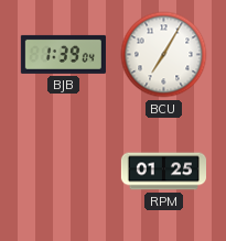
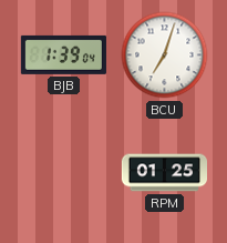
BCU: 7:05 -> 7:03 (165, 55)
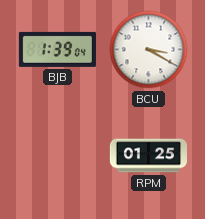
BCU: 7:03 -> 3:20 (149, 50)
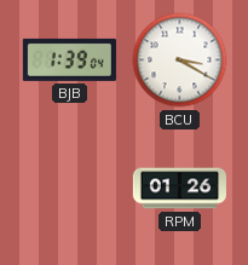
RPM: 01:25 -> 01:26 (179, 189)
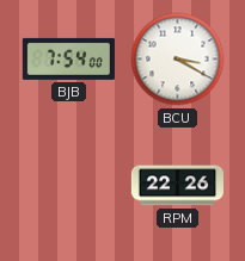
BJB: 1:39 -> 7:54 (68, 58)
RPM: 01:26 -> 22:26 (177, 186)
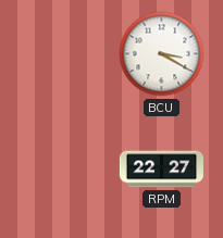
BJB: 7:54 -> none (68, 58)
RPM: 22:26 -> 22:27 (161, 170)
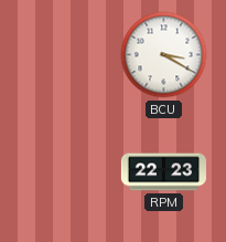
RPM: 22:27 -> 22:23 (163, 172)
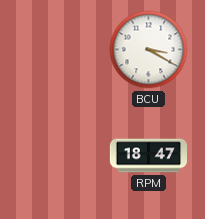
RPM: 22:23 -> 18:47 (148, 156)
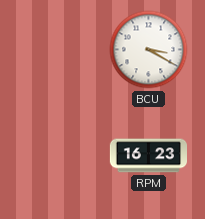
RPM: 18:47 -> 16:23 (148, 156)
